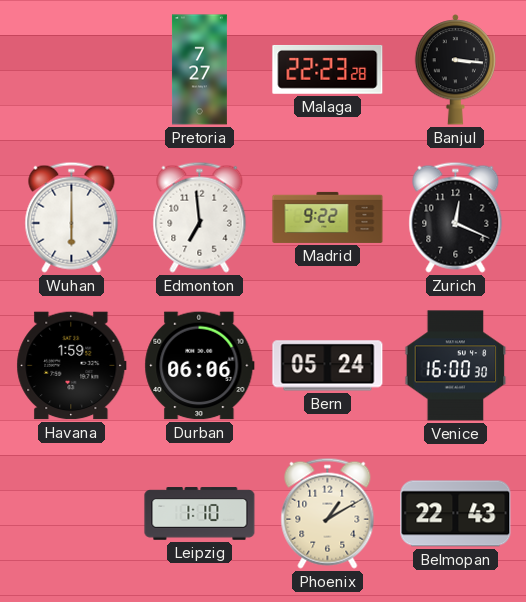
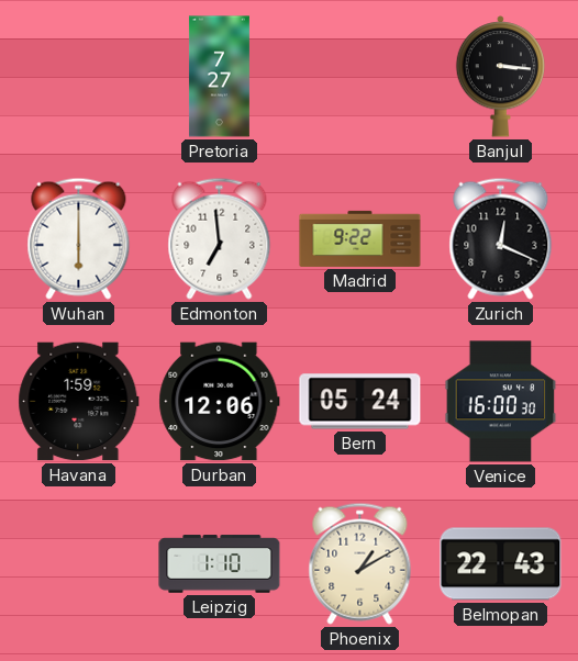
Malaga: 22:23 -> none (328, 69)
Durban: 06:06 -> 12:06 (220, 402)
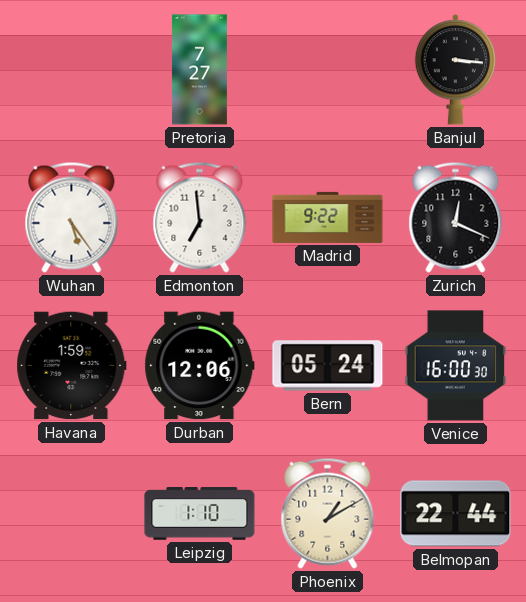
Wuhan: 6:00 -> 5:24 (72, 217)
Belmopan: 22:43 -> 22:44 (456, 514)
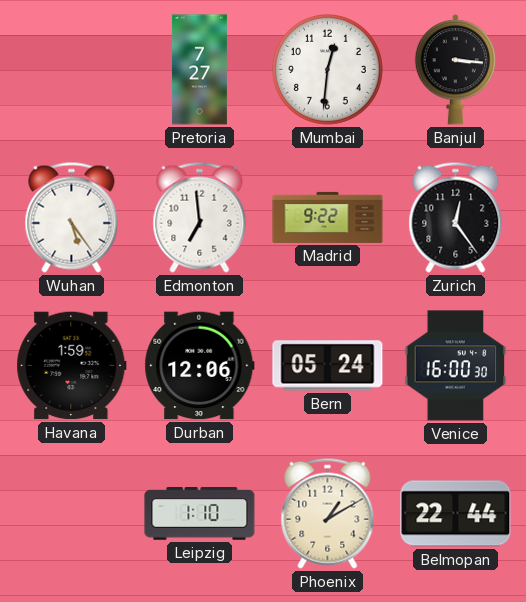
Mumbai: none -> 12:31 (327, 69)
Zurich: 12:19 -> 12:24 (456, 217)
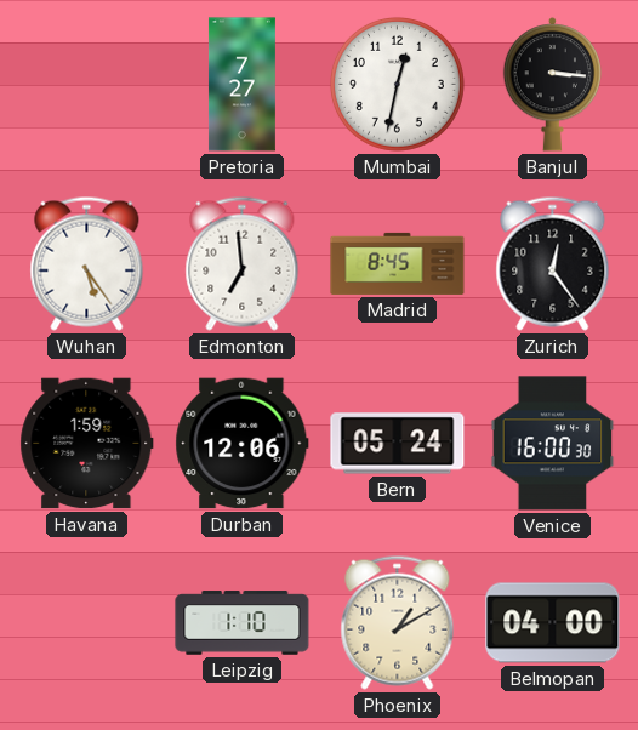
Mumbai: 12:31 -> 12:32 (397, 84)
Madrid: 9:22 -> 8:45 (398, 263)
Belmopan: 22:44 -> 04:00 (553, 623)
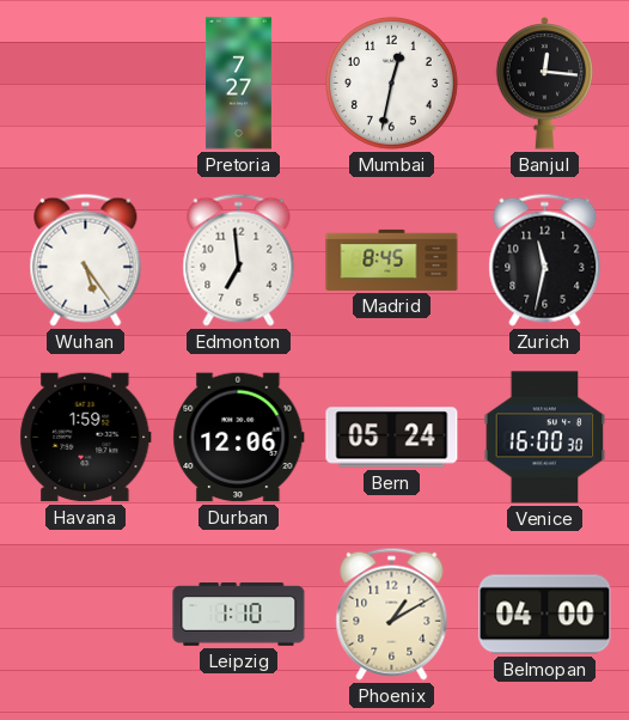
Banjul: 3:16 -> 12:16 (544, 84)
Zurich: 12:24 -> 11:32 (545, 260)
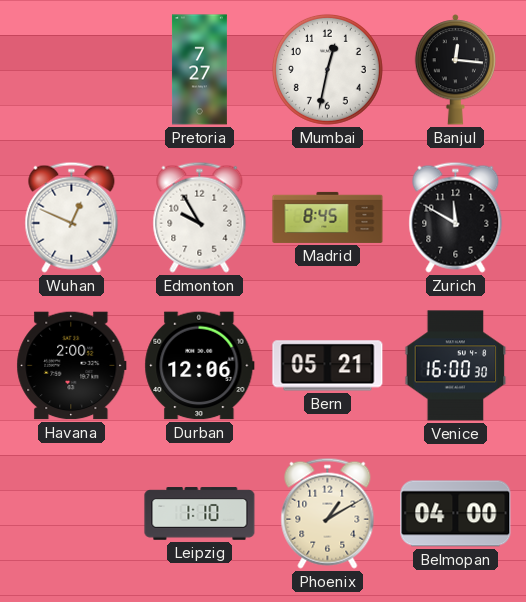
Wuhan: 5:24 -> 12:49 (72, 217)
Edmonton: 6:59 -> 9:55 (200, 217)
Zurich: 11:32 -> 11:50 (456, 217)
Havana: 1:59 -> 2:00 (72, 366)
Bern: 05:24 -> 05:21 (328, 366)
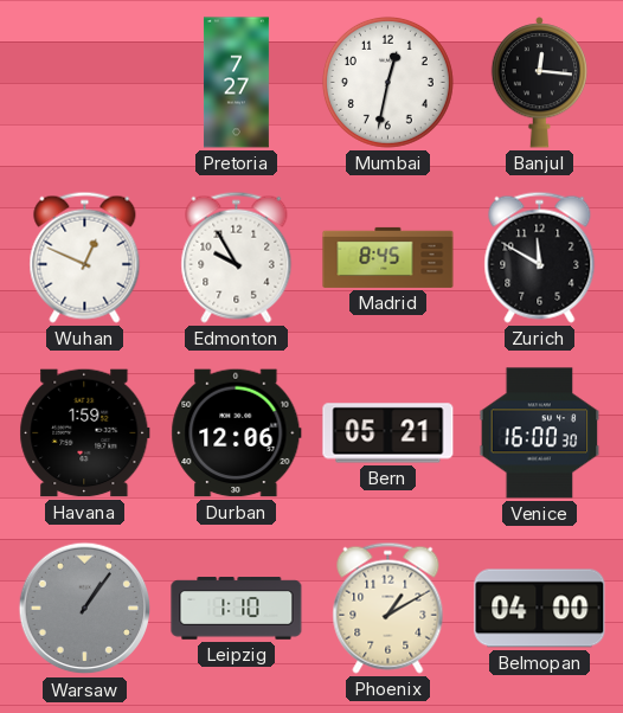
Havana: 2:00 -> 1:59 (85, 433)
Warsaw: none -> 1:06 (85, 609)
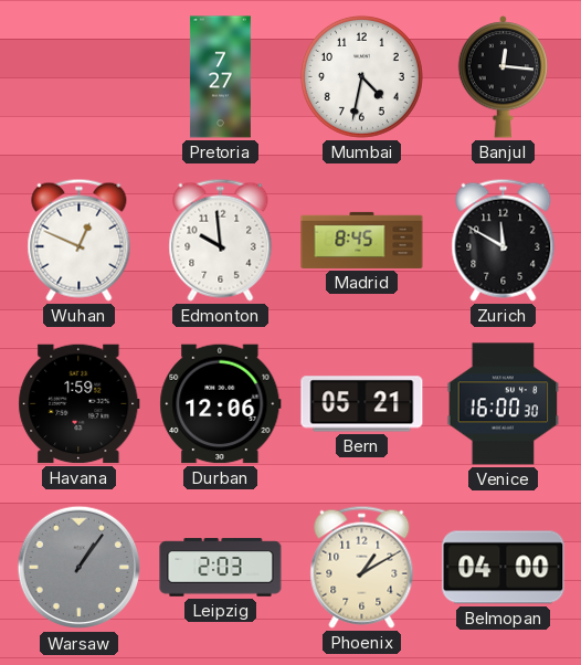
Mumbai: 12:32 -> 4:32 (361, 76)
Edmonton: 9:55 -> 9:59 (221, 240)
Leipzig: 1:10 -> 2:03 (221, 568)
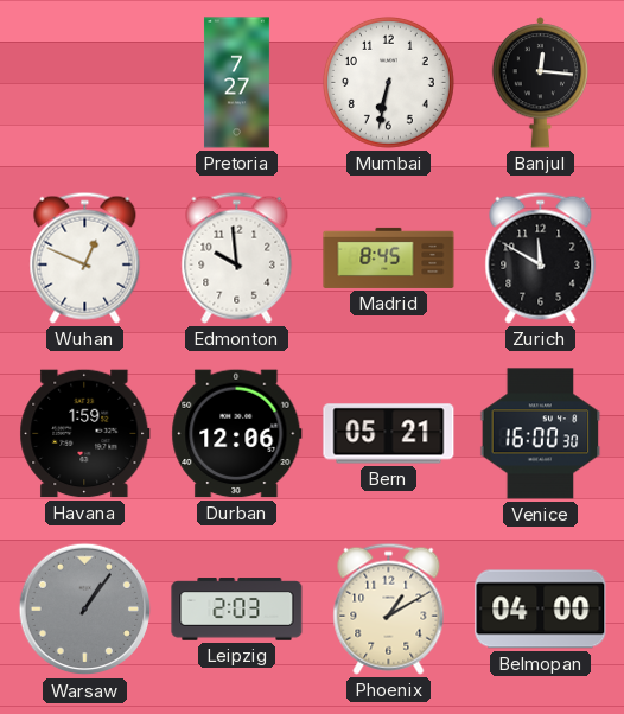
Mumbai: 4:32 -> 6:32 (388, 82)
